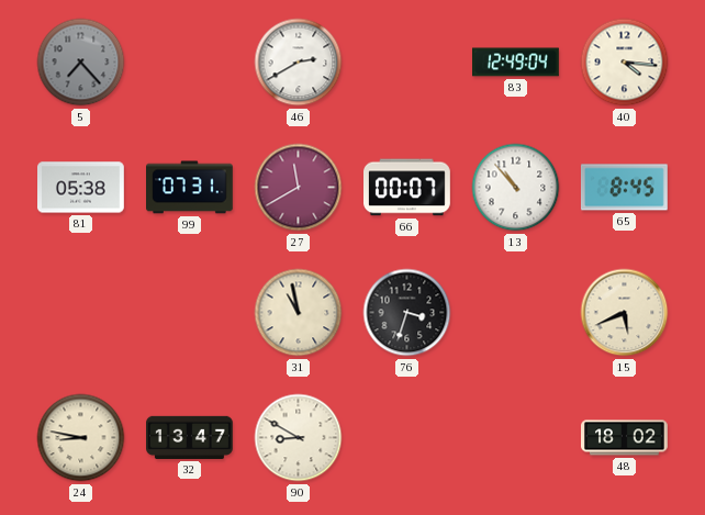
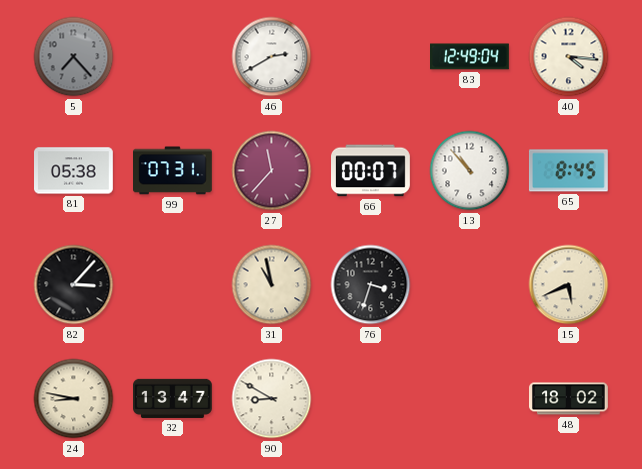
27: 11:40 -> 11:37 (272, 171)
82: none -> 3:07 (74, 285)
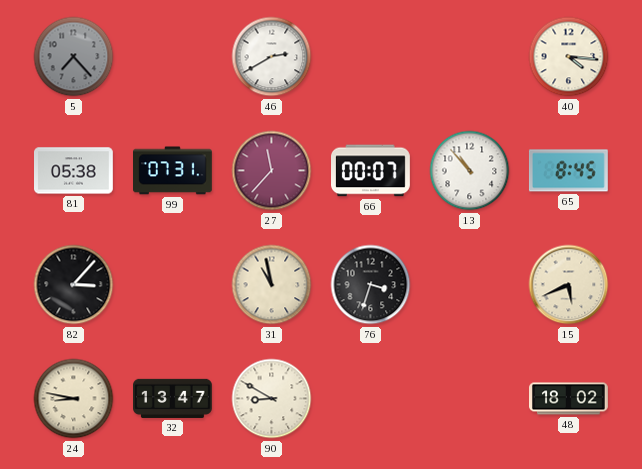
83: 12:49 -> none (470, 57)
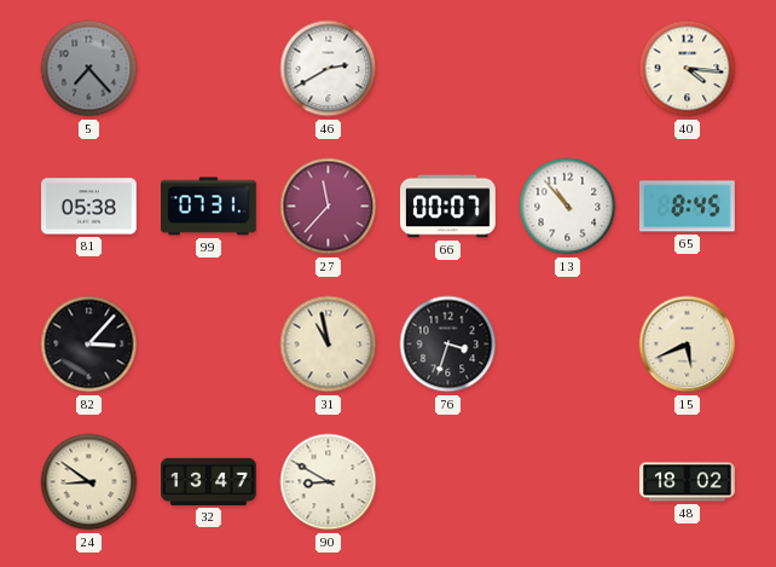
24: 8:47 -> 8:51 (89, 482)
